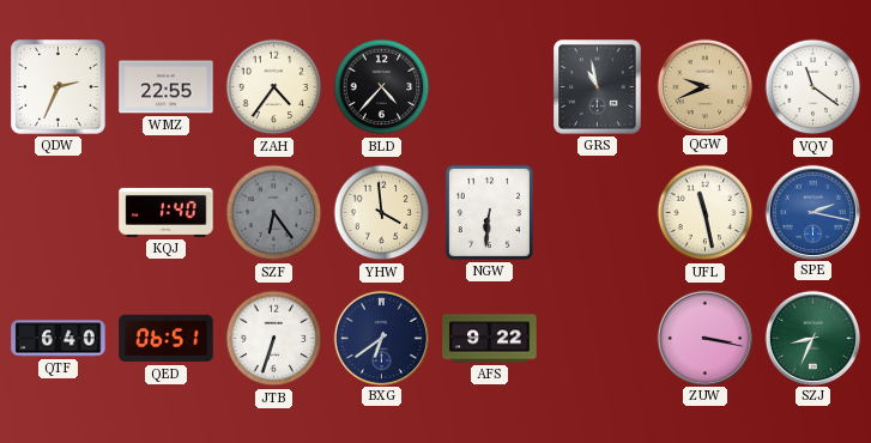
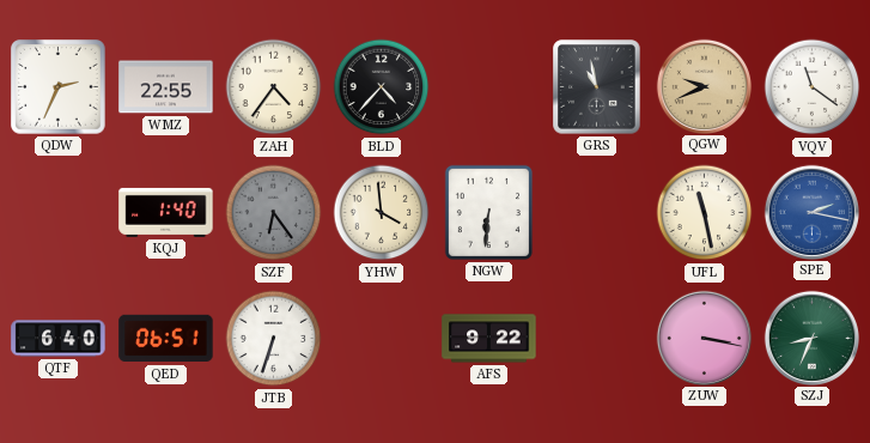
BXG: 6:39 -> none (381, 338)
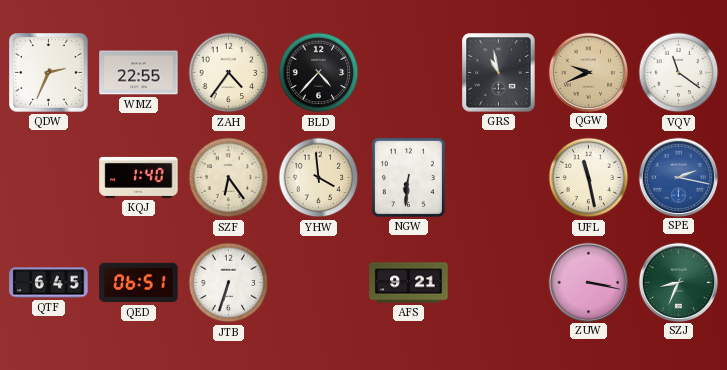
SZF dial: grey -> cream (229, 178)
QTF: 6:40 -> 6:45 (49, 283)
AFS: 9:22 -> 9:21 (409, 283)
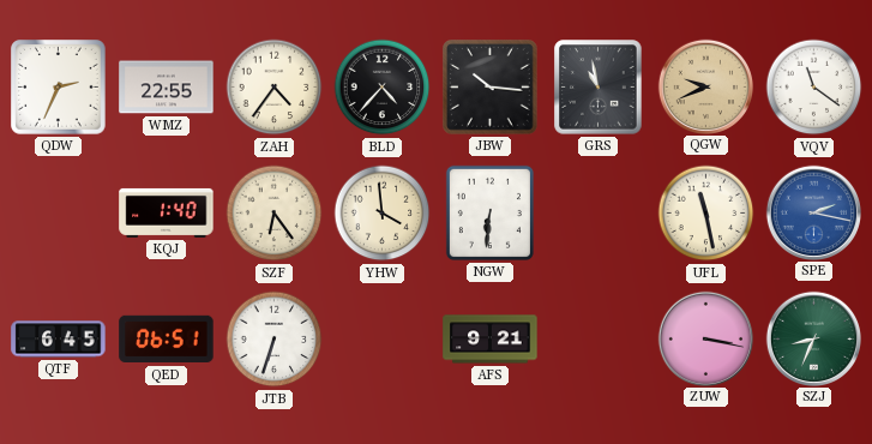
JBW: none -> 10:16 (491, 88)
